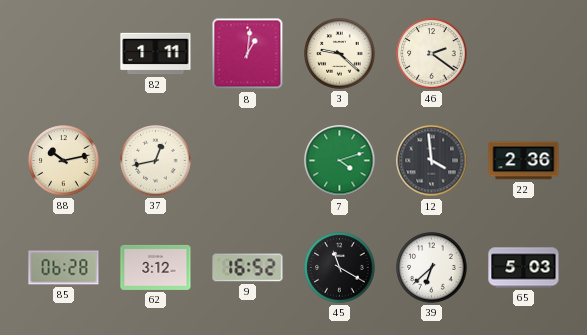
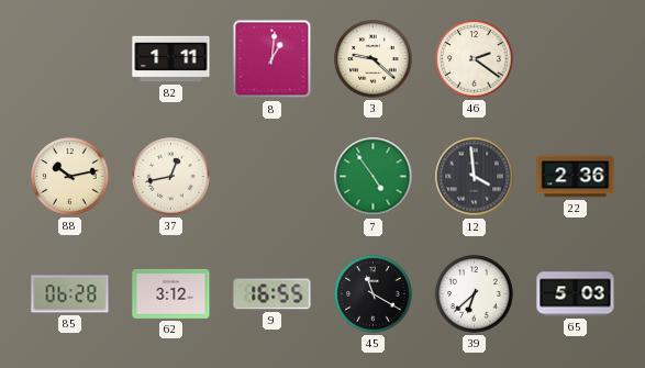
7: 4:12 -> 4:54 (374, 177)
9: 16:52 -> 16:55 (273, 294)
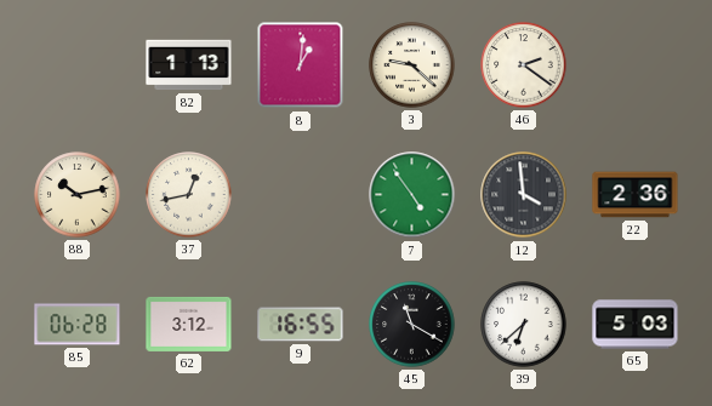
82: 1:11 -> 1:13 (189, 65)
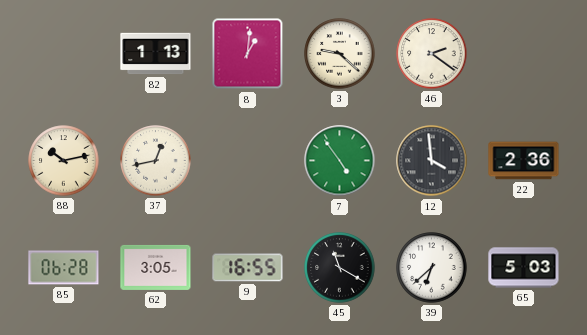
62: 3:12 -> 3:05 (156, 267)
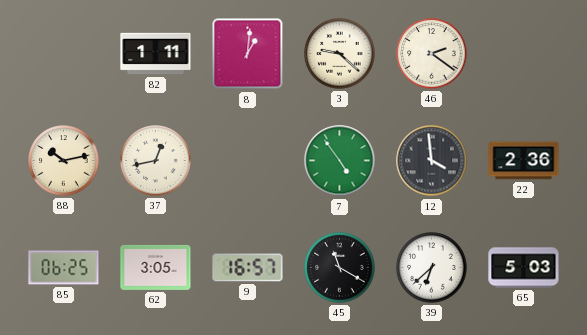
82: 1:13 -> 1:11 (156, 54)
85: 06:28 -> 06:25 (64, 268)
9: 16:55 -> 16:57 (248, 268)
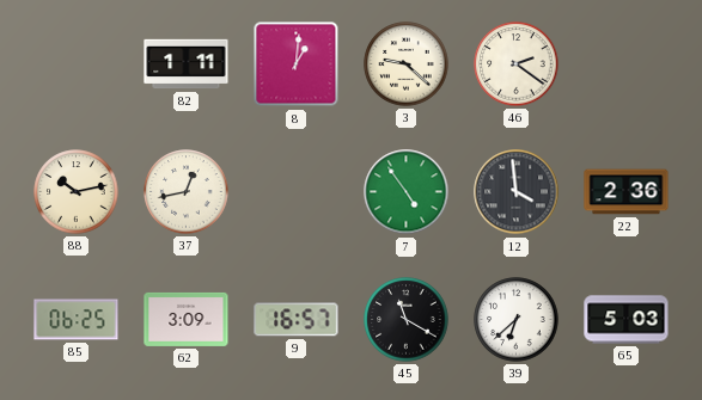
62: 3:05 -> 3:09 (187, 319)
